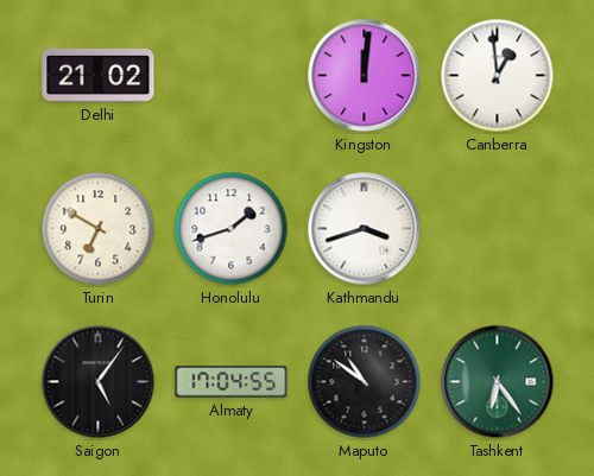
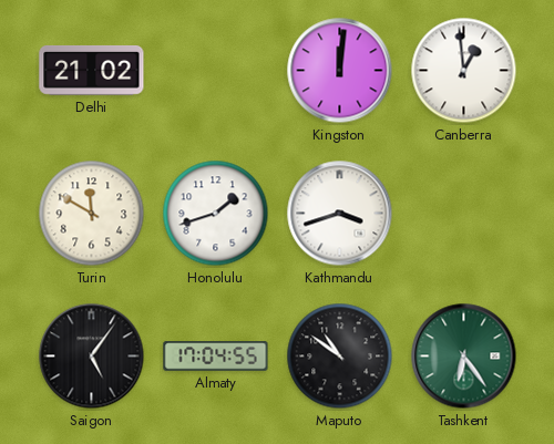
Turin: 6:50 -> 11:50 (92, 214)
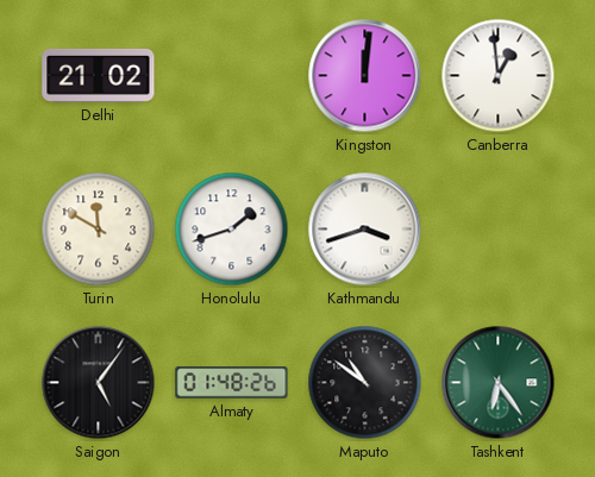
Almaty: 17:04 -> 01:48 (232, 383)
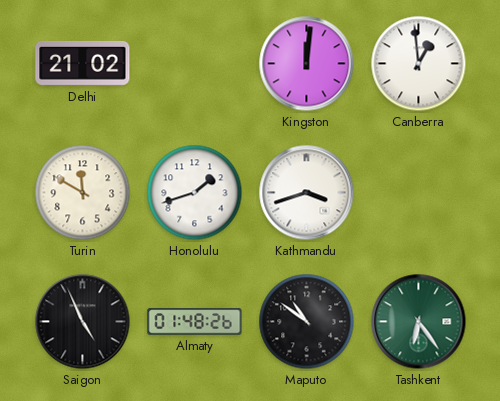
Saigon: 5:06 -> 4:56 (83, 322)
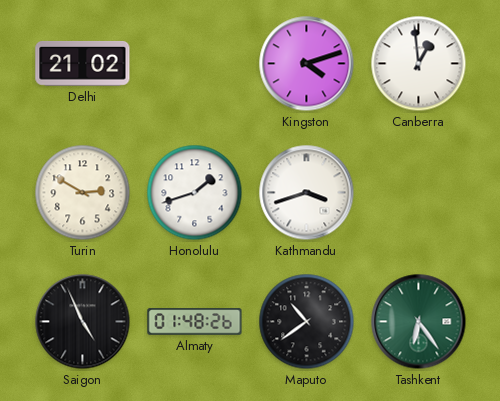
Kingston: 12:01 -> 4:12 (307, 64)
Turin: 11:50 -> 2:50 (83, 193)
Maputo: 10:51 -> 10:39 (307, 322)
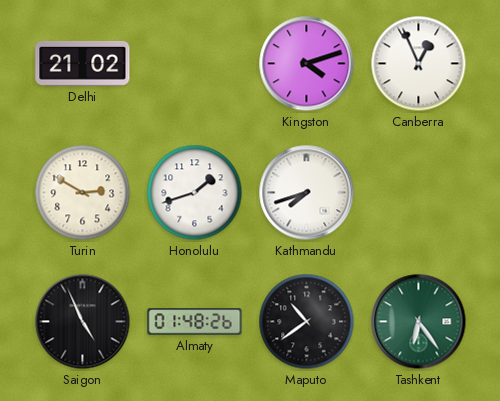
Canberra: 12:59 -> 12:56 (419, 64)
Kathmandu: 3:42 -> 7:42 (307, 193)
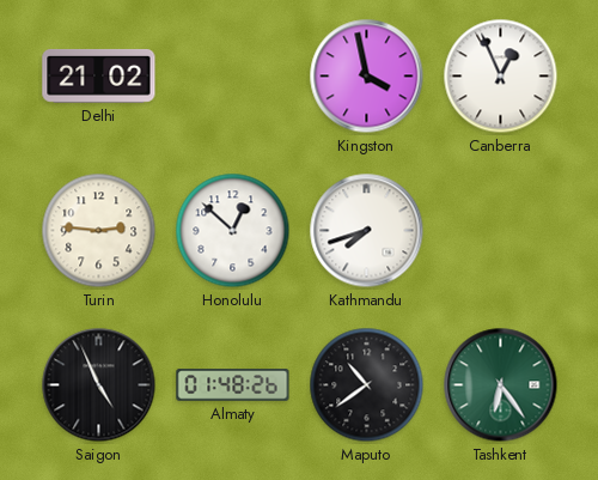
Kingston: 4:12 -> 3:58 (367, 77)
Turin: 2:50 -> 2:46 (99, 231)
Honolulu: 1:42 -> 12:52 (233, 231)
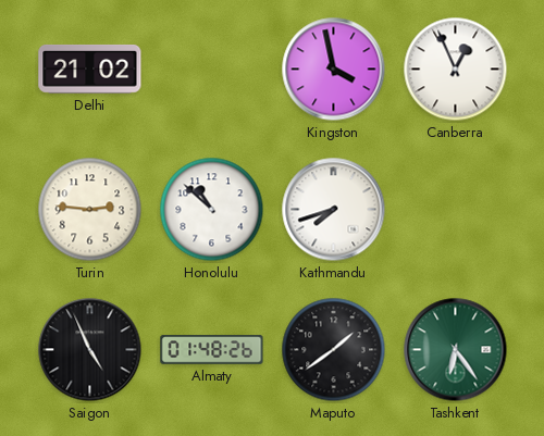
Honolulu: 12:52 -> 10:52 (212, 210)
Maputo: 10:39 -> 1:39 (334, 350)
